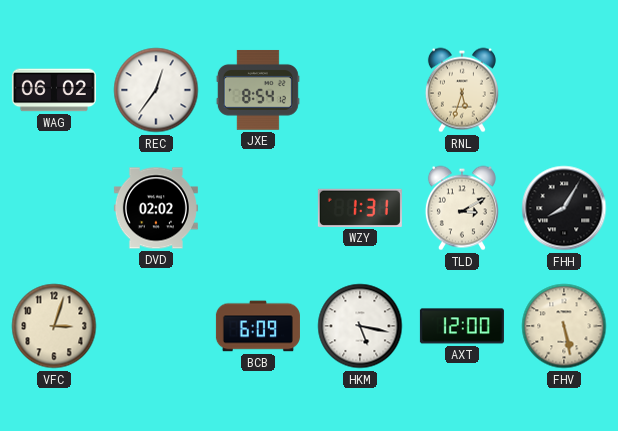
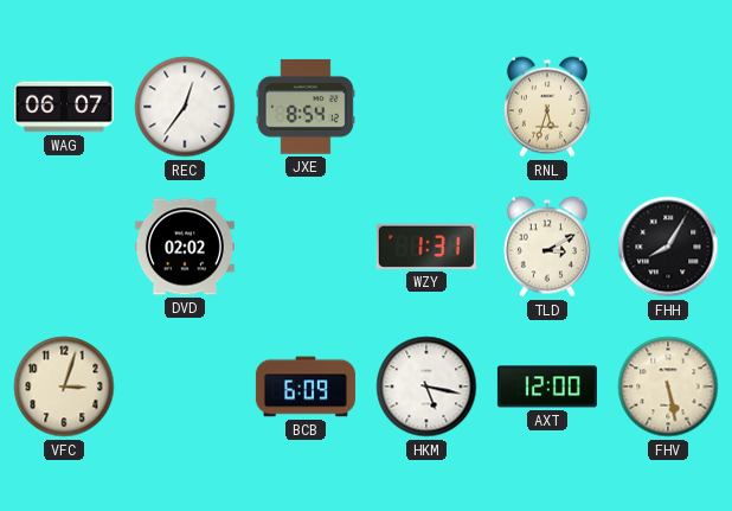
WAG: 06:02 -> 06:07 (64, 107)
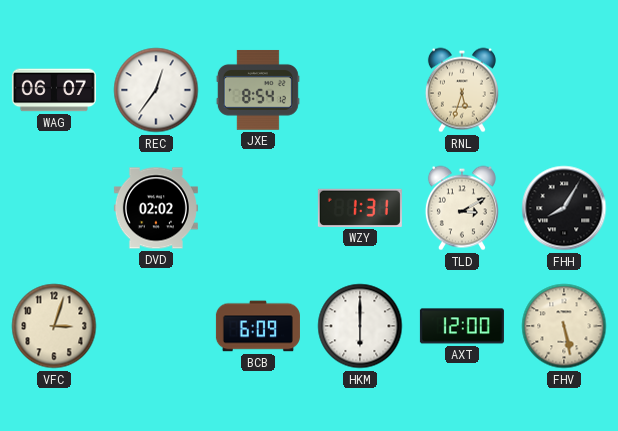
HKM: 5:17 -> 6:00 (360, 326)
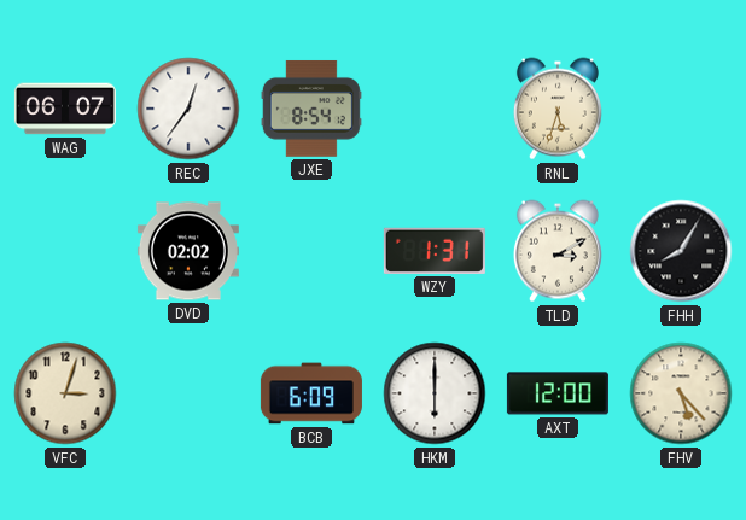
FHV: 5:28 -> 5:23 (681, 393)
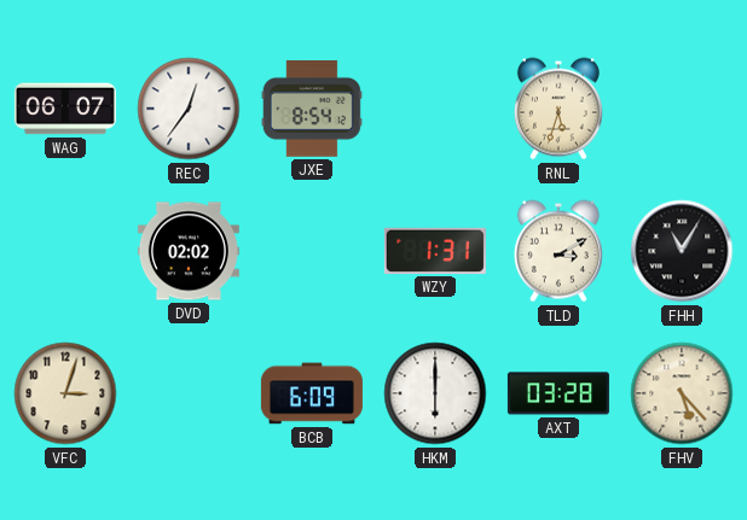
FHH: 8:05 -> 11:05 (682, 251)
AXT: 12:00 -> 03:28 (558, 393)
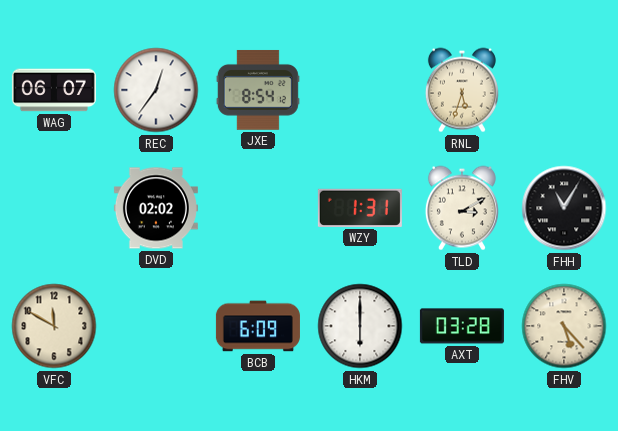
VFC: 3:03 -> 11:50 (54, 326)
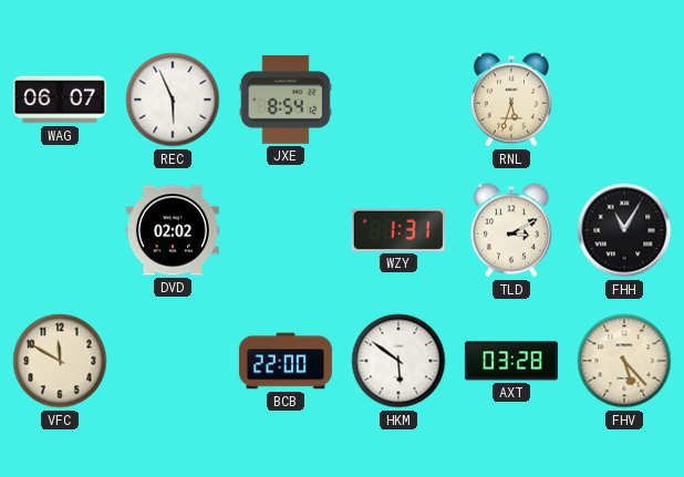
REC: 12:36 -> 5:56 (173, 100)
BCB: 6:09 -> 22:00 (286, 361)
HKM: 6:00 -> 5:51 (398, 361)
